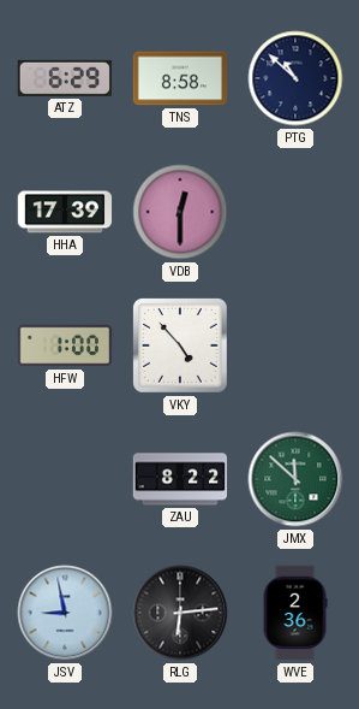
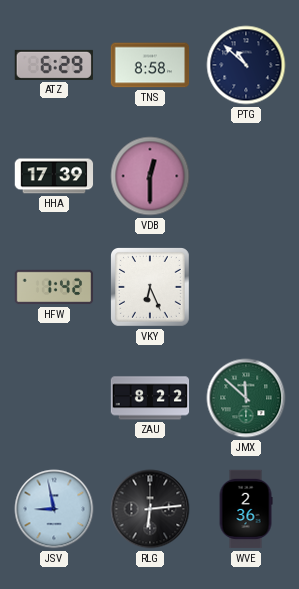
HFW: 1:00 -> 1:42 (54, 287)
VKY: 4:53 -> 6:26 (151, 288)
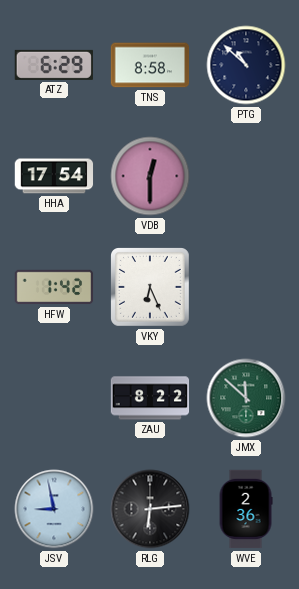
HHA: 17:39 -> 17:54 (54, 176)
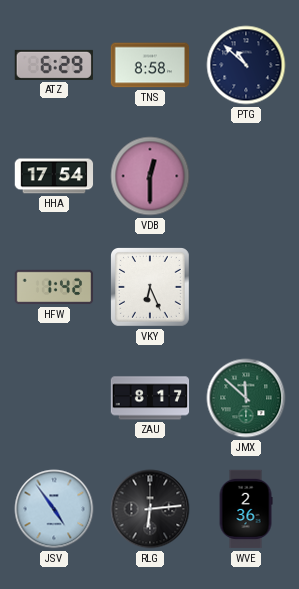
ZAU: 8:22 -> 8:17 (150, 398)
JSV: 8:58 -> 4:54 (54, 509)
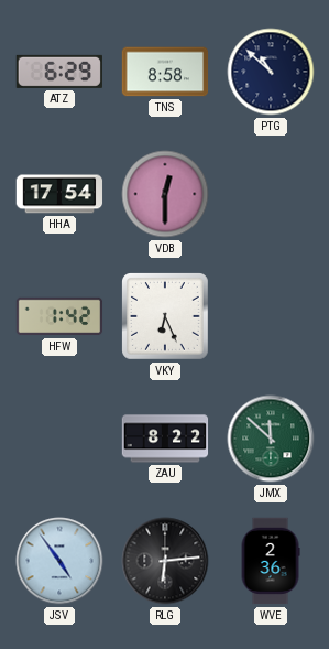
ZAU: 8:17 -> 8:22 (165, 439)
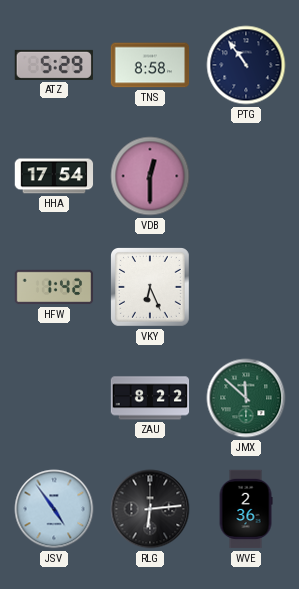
ATZ: 6:29 -> 5:29 (54, 65)
PTG: 10:52 -> 10:54 (246, 65)
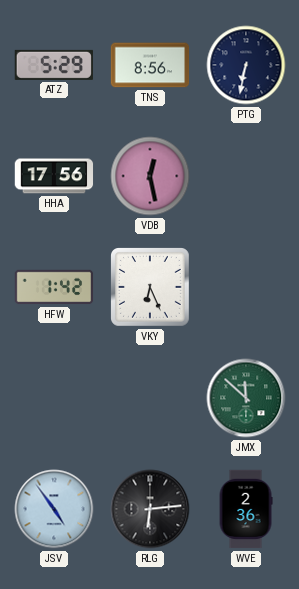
TNS: 8:58 -> 8:56 (150, 65)
PTG: 10:54 -> 6:32 (246, 65)
HHA: 17:54 -> 17:56 (54, 176)
VDB: 12:30 -> 12:28 (150, 176)
ZAU: 8:22 -> none (150, 398)
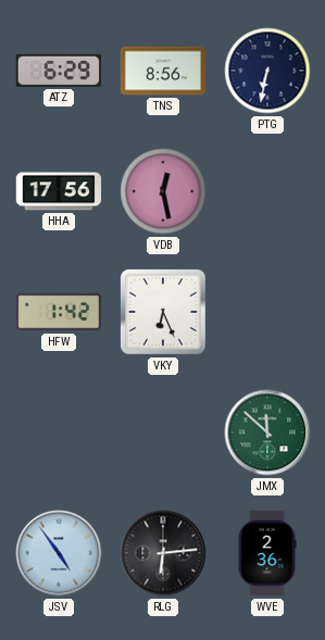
ATZ: 5:29 -> 6:29 (59, 71)
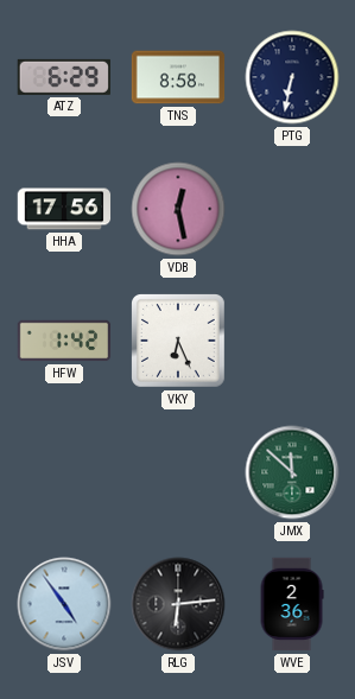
TNS: 8:56 -> 8:58 (178, 77)
